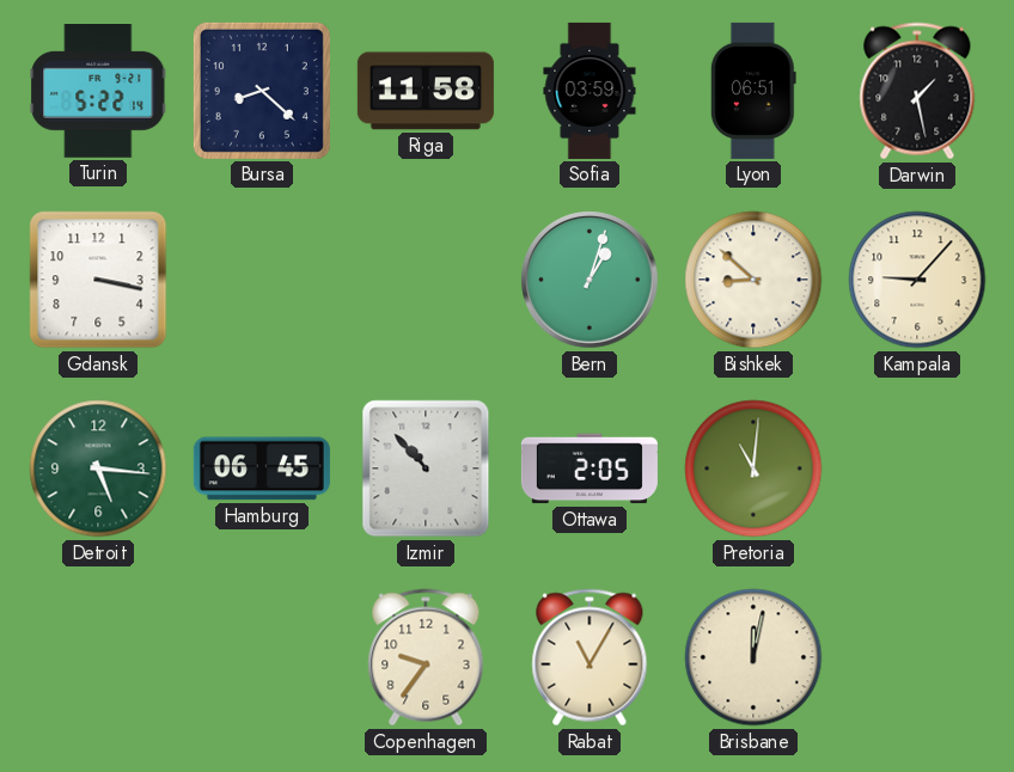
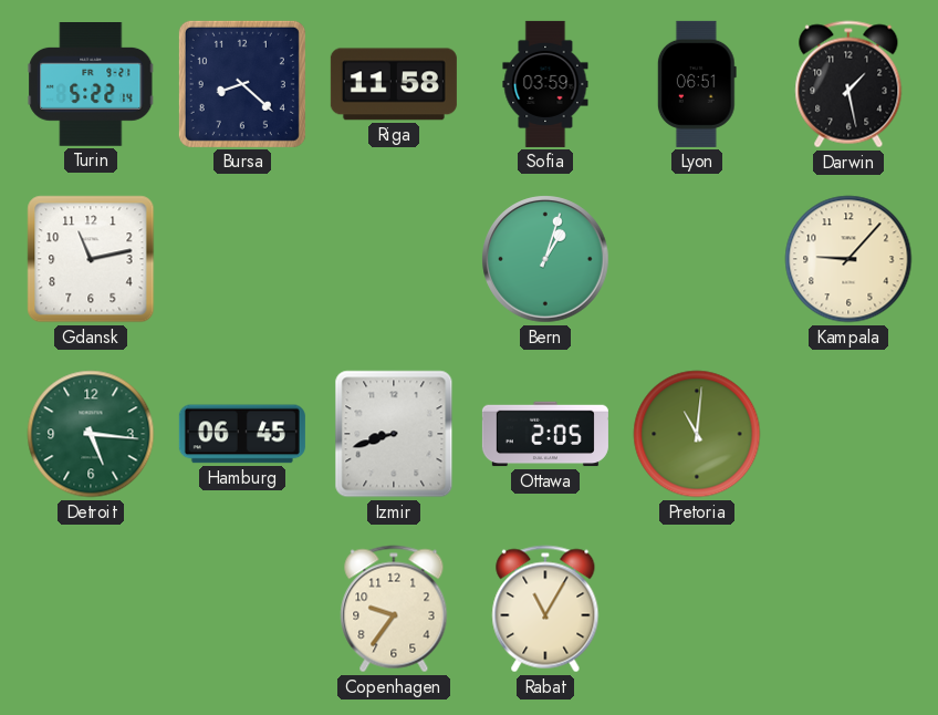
Gdansk: 3:17 -> 11:13 (91, 259)
Bishkek: 8:52 -> none (753, 280)
Izmir: 10:53 -> 8:42 (394, 434)
Brisbane: 12:02 -> none (753, 657)
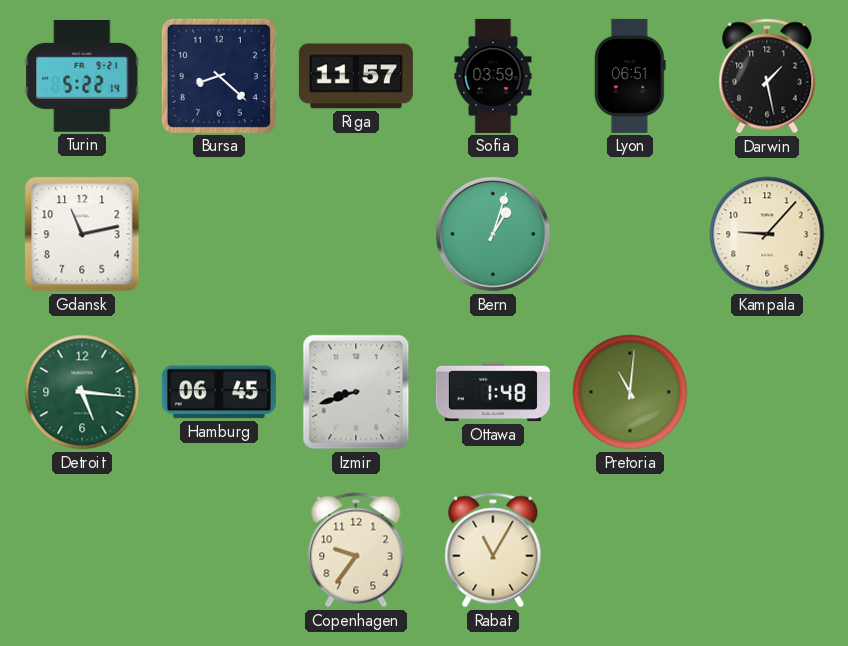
Riga: 11:58 -> 11:57 (356, 76)
Ottawa: 2:05 -> 1:48 (493, 392)
